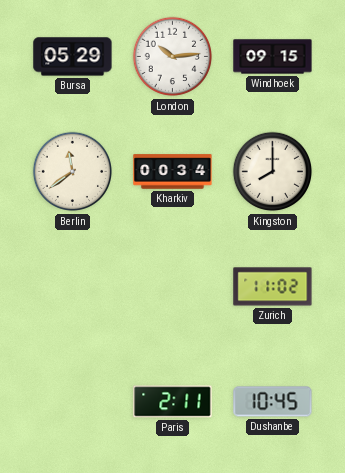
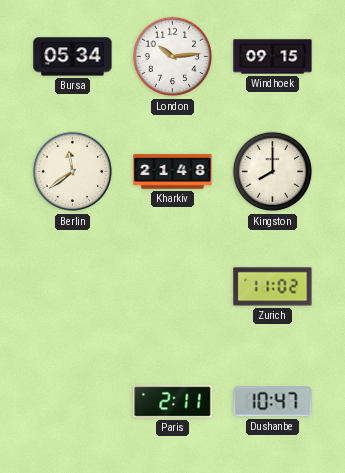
Bursa: 05:29 -> 05:34 (73, 57)
Kharkiv: 00:34 -> 21:48 (173, 172)
Dushanbe: 10:45 -> 10:47 (273, 402)
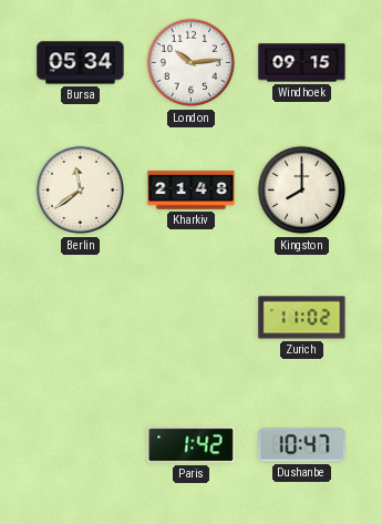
Paris: 2:11 -> 1:42 (192, 445)
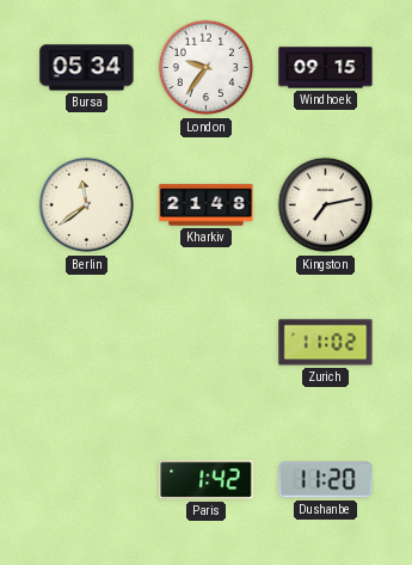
London: 10:14 -> 9:36 (207, 68)
Kingston: 8:00 -> 7:13 (326, 205)
Dushanbe: 10:47 -> 11:20 (326, 480)
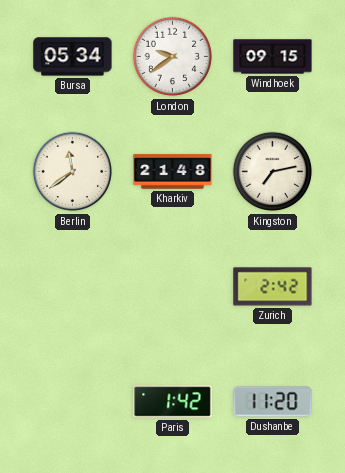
London: 9:36 -> 9:39 (173, 57)
Zurich: 11:02 -> 2:42 (273, 287)
